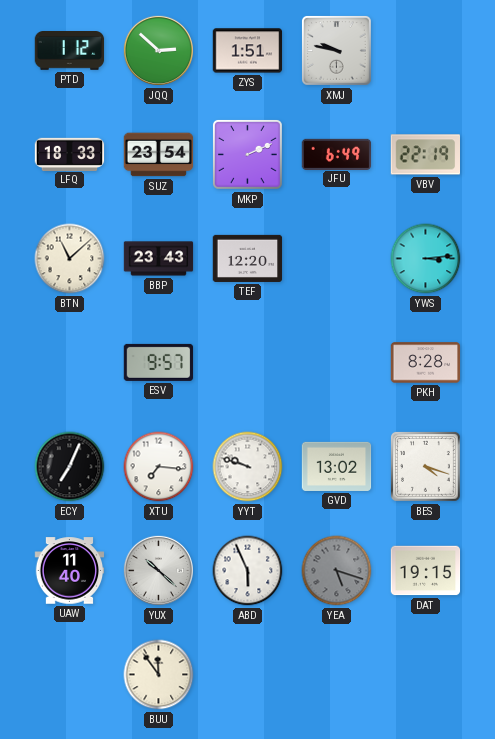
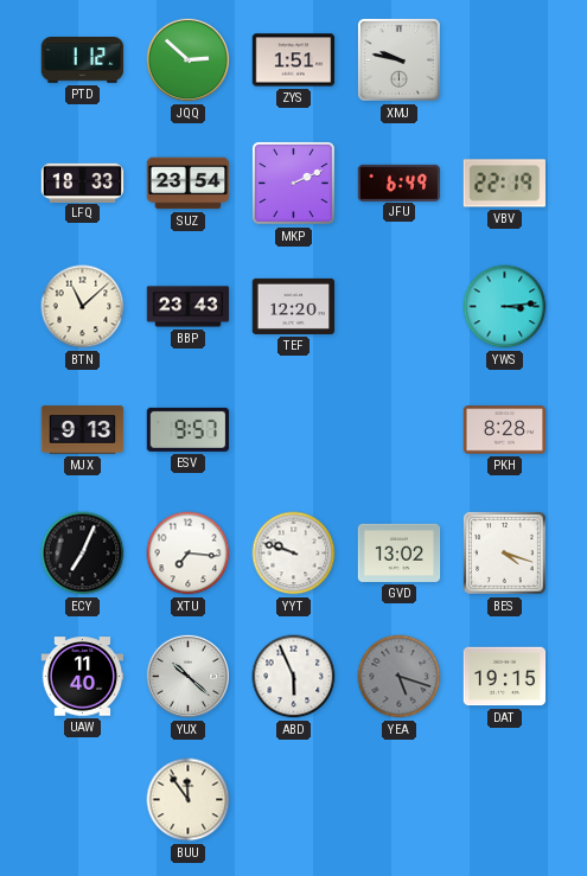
MJX: none -> 9:13 (83, 430)
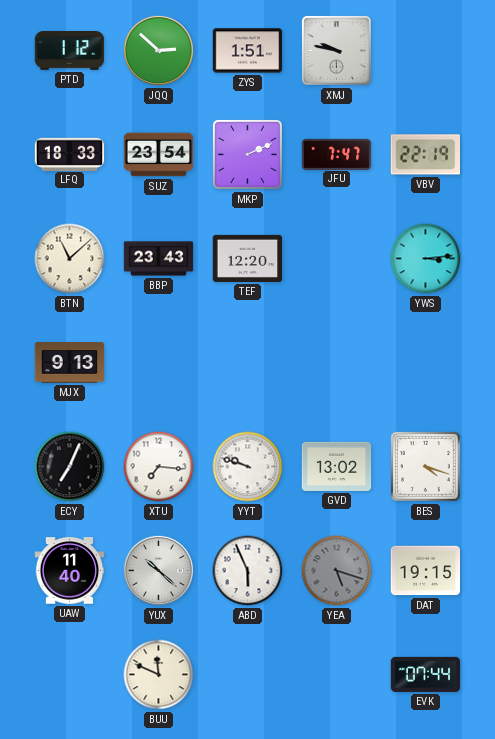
JFU: 6:49 -> 7:47 (337, 154)
ESV: 9:57 -> none (189, 429)
PKH: 8:28 -> none (505, 430)
BUU: 11:54 -> 11:49 (159, 675)
EVK: none -> 07:44 (426, 674)
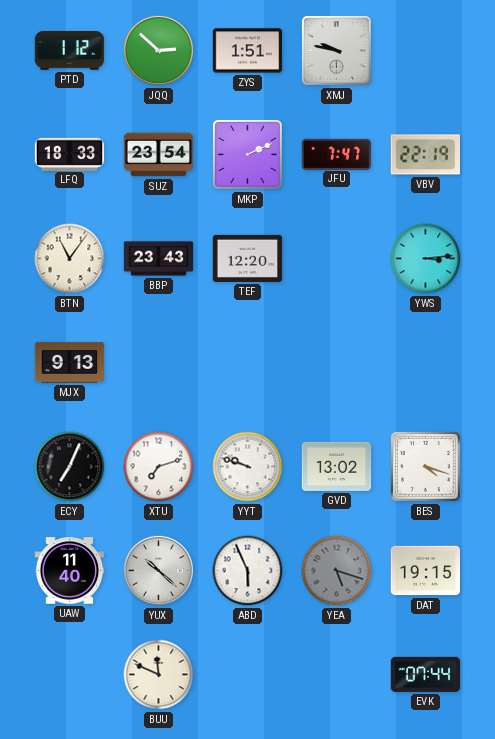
BTN: 11:08 -> 11:06 (70, 259)
XTU: 7:16 -> 7:12 (159, 467)
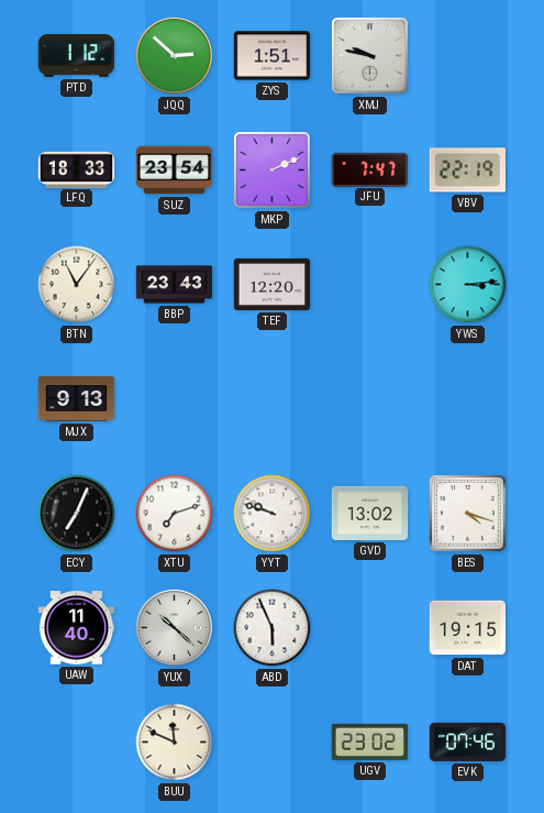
YEA: 5:18 -> none (337, 571)
UGV: none -> 23:02 (370, 741)
EVK: 07:44 -> 07:46 (468, 741)
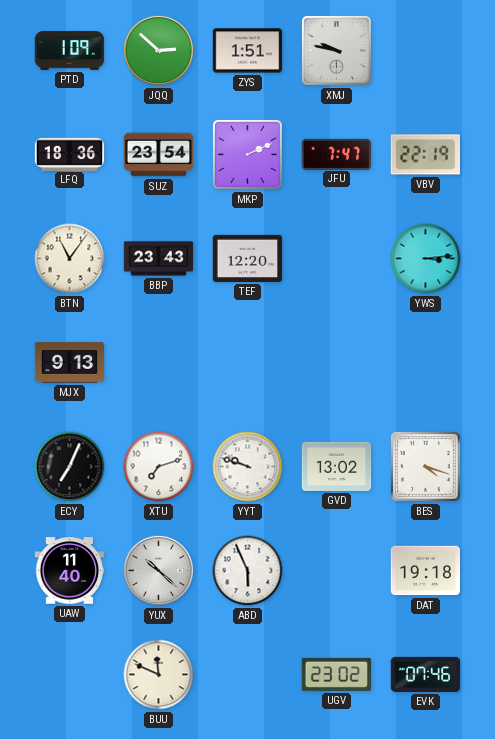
PTD: 1:12 -> 1:09 (70, 51)
LFQ: 18:33 -> 18:36 (70, 154)
DAT: 19:15 -> 19:18 (426, 571)
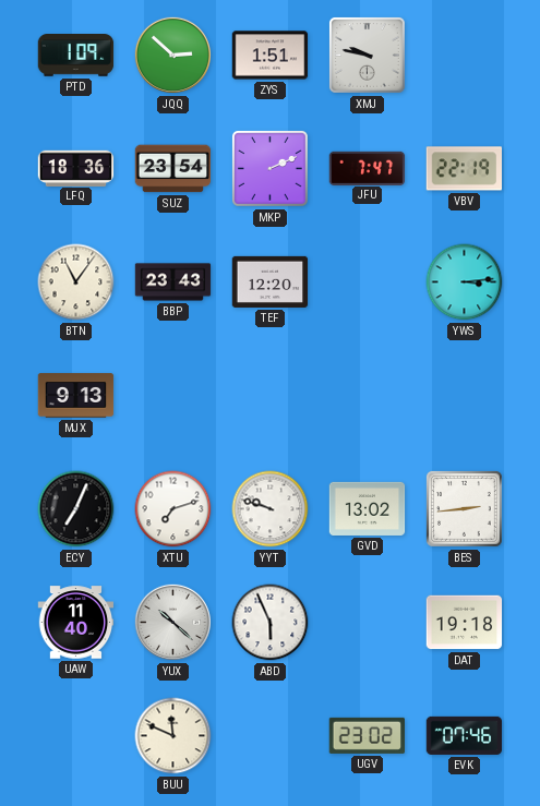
BES: 4:18 -> 2:44 (464, 508)
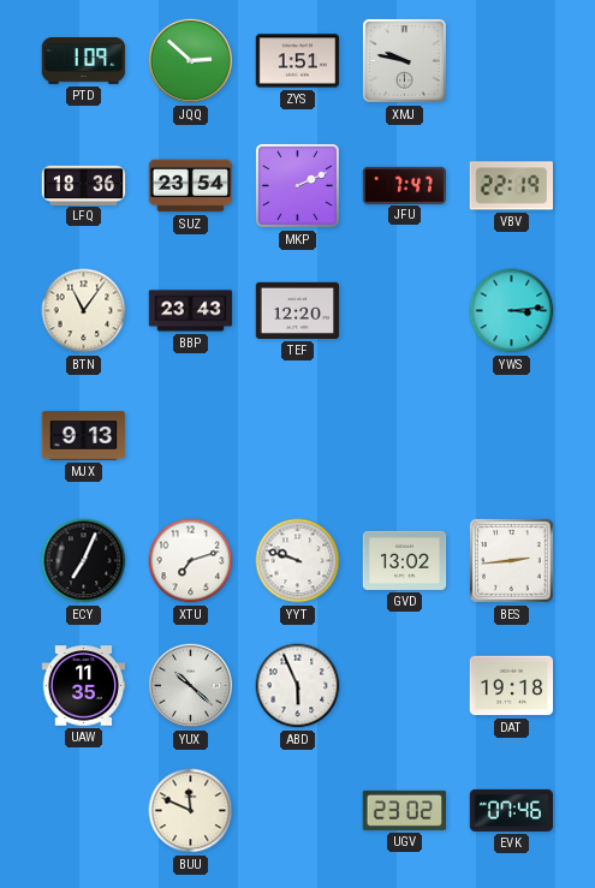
UAW: 11:40 -> 11:35 (84, 686)
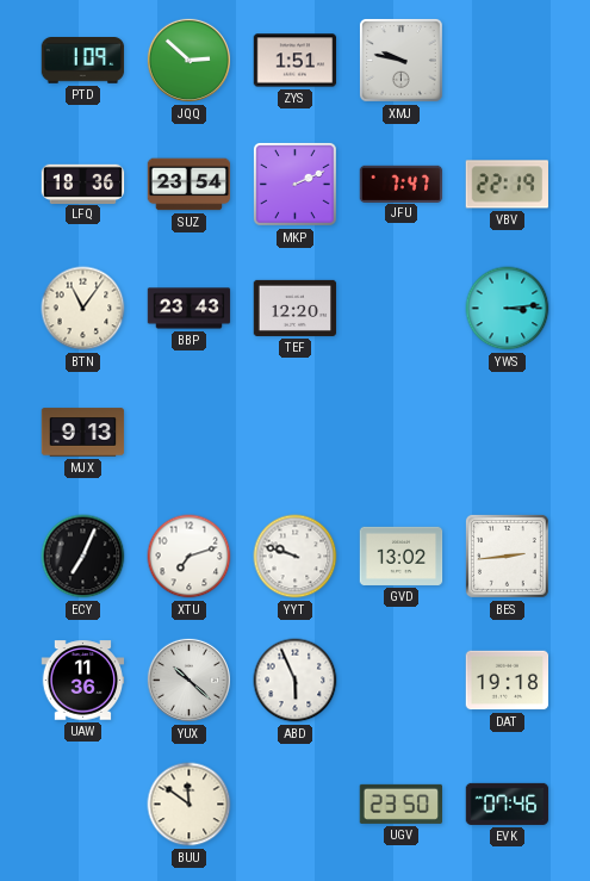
UAW: 11:35 -> 11:36 (83, 681)
BUU: 11:49 -> 11:51 (190, 805)
UGV: 23:02 -> 23:50 (402, 804)
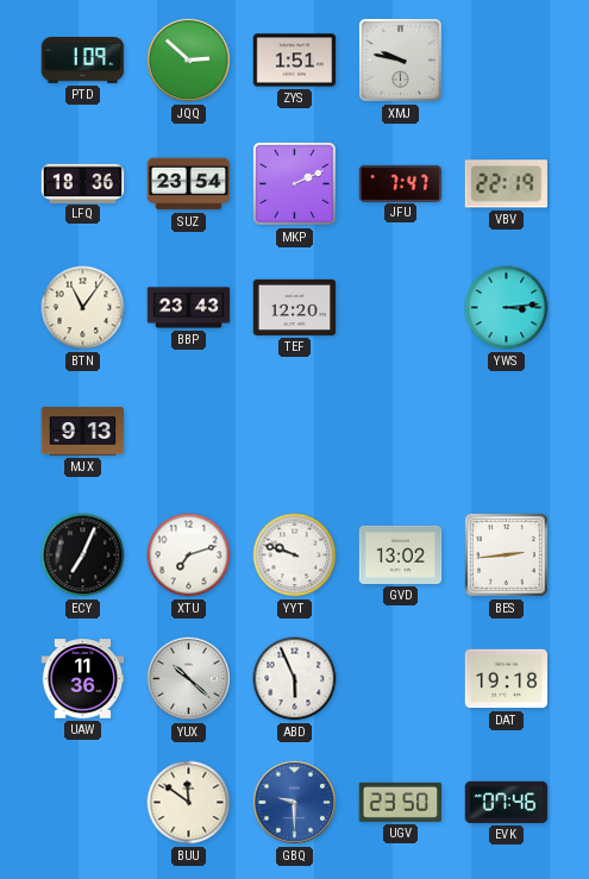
GBQ: none -> 9:30 (294, 802)
